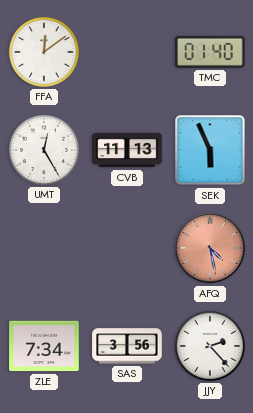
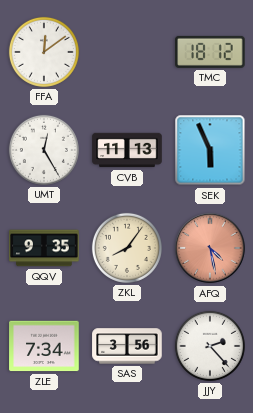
TMC: 01:40 -> 18:12 (210, 52)
QQV: none -> 9:35 (44, 248)
ZKL: none -> 8:06 (127, 248)
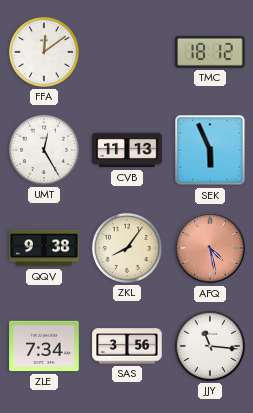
QQV: 9:35 -> 9:38 (44, 248)
JJY: 2:23 -> 11:16 (210, 346)
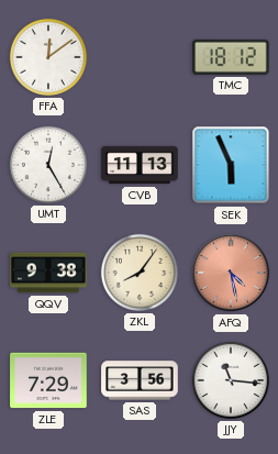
ZLE: 7:34 -> 7:29 (48, 380)
